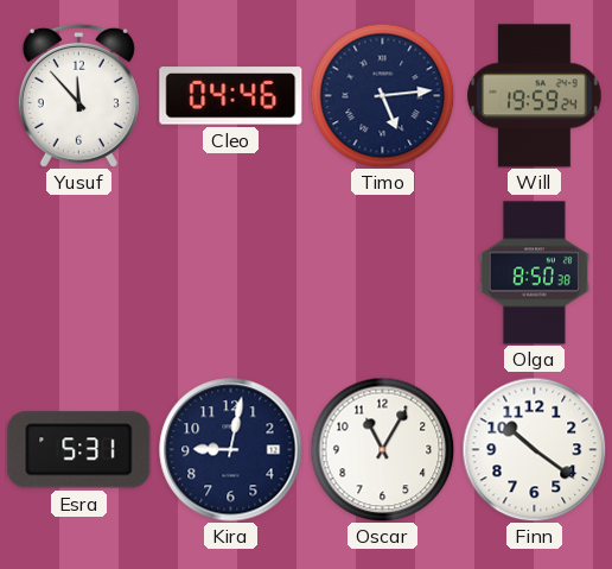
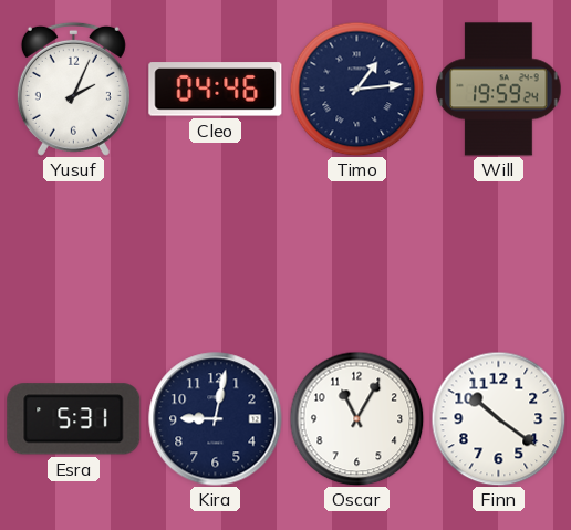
Yusuf: 11:53 -> 2:04 (73, 89)
Timo: 5:14 -> 1:14 (356, 89)
Olga: 8:50 -> none (534, 273)
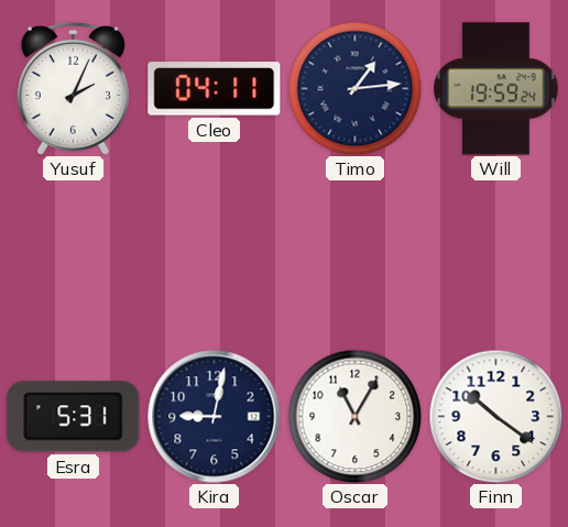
Cleo: 04:46 -> 04:11 (215, 89)
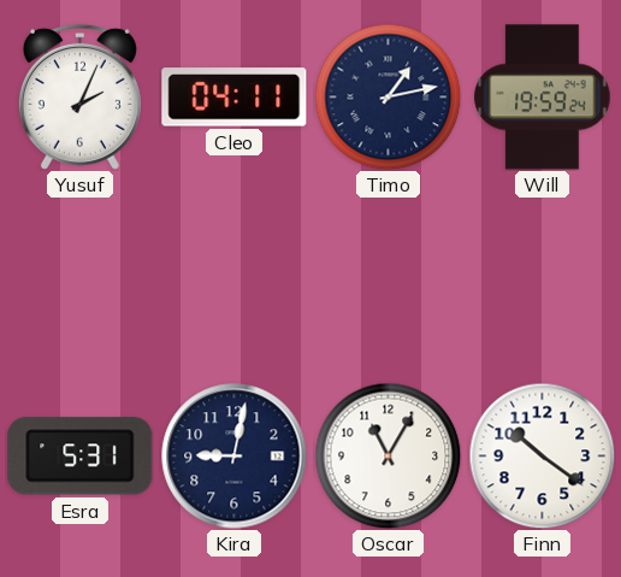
Timo: 1:14 -> 1:13 (388, 96)
